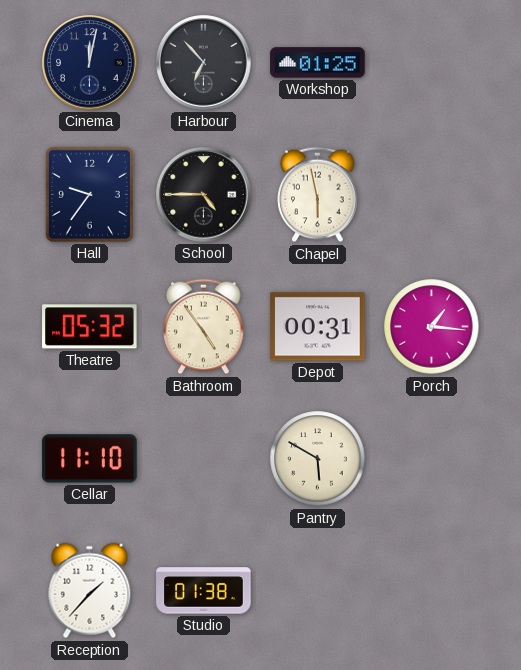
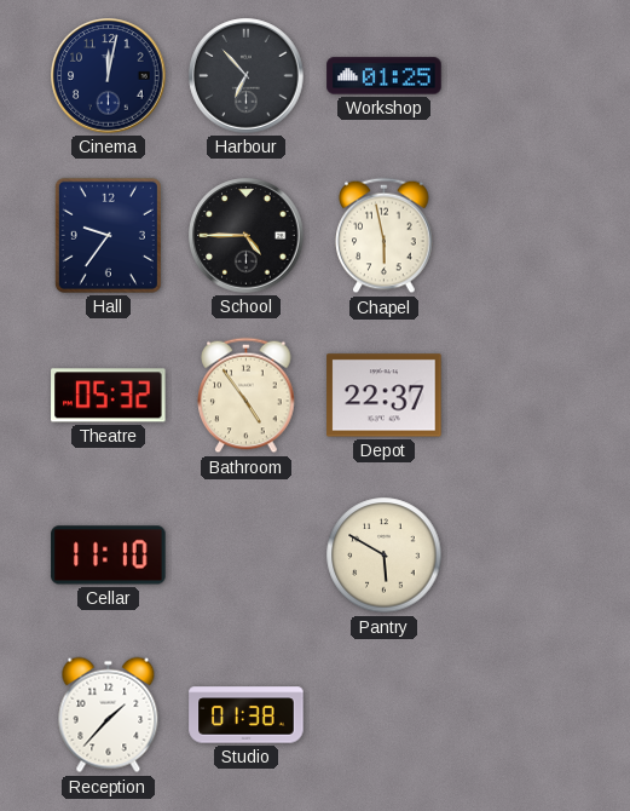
Depot: 00:31 -> 22:37 (385, 396)
Porch: 1:16 -> none (432, 327)
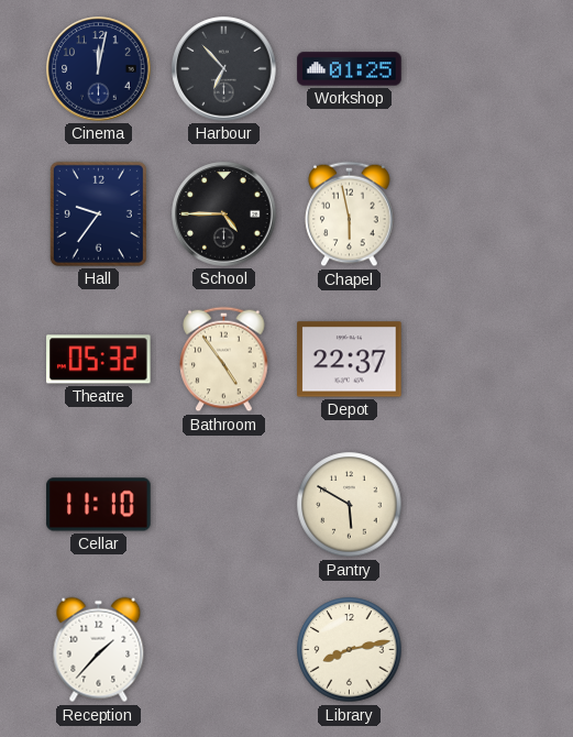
Studio: 01:38 -> none (247, 715)
Library: none -> 8:13 (350, 650)
